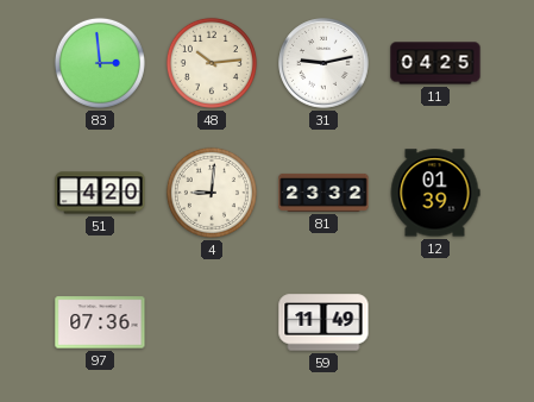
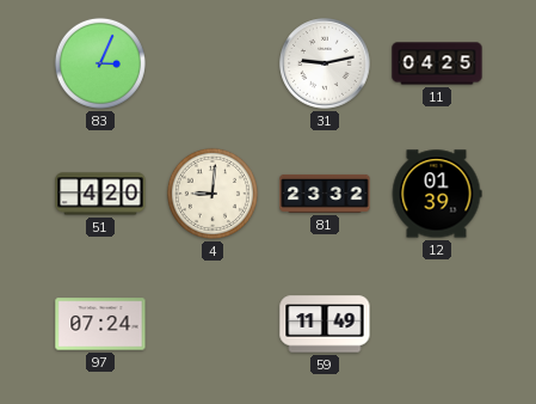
83: 2:59 -> 3:04 (100, 63)
48: 10:14 -> none (212, 63)
97: 07:36 -> 07:24 (100, 324)
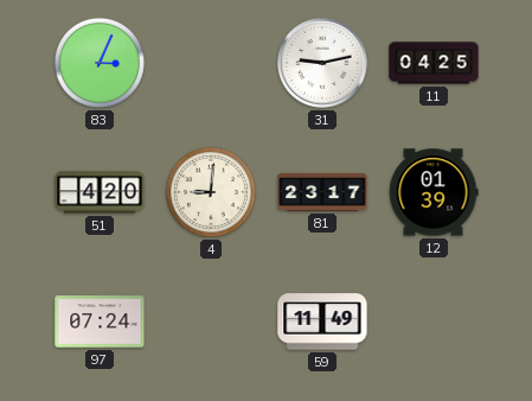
81: 23:32 -> 23:17 (322, 192)
